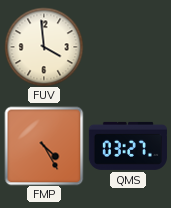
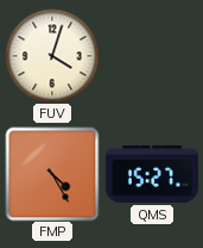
FUV: 3:59 -> 4:03 (52, 56)
QMS: 03:27 -> 15:27 (152, 174)
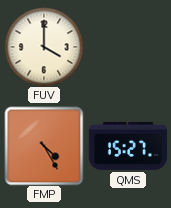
FUV: 4:03 -> 4:00 (44, 47)
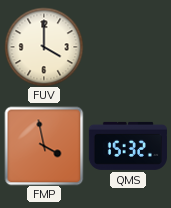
FMP: 4:25 -> 3:58 (44, 146)
QMS: 15:27 -> 15:32 (128, 146)
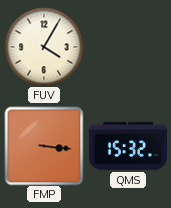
FUV: 4:00 -> 4:05 (44, 47)
FMP: 3:58 -> 3:16 (44, 146)
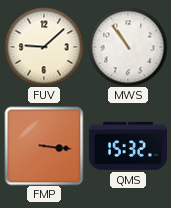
FUV: 4:05 -> 9:08 (44, 47)
MWS: none -> 10:54 (128, 47)
